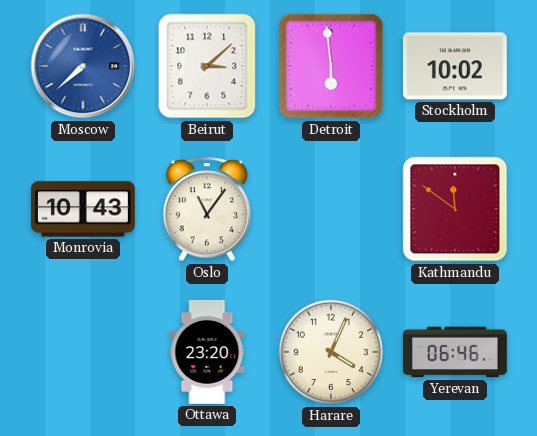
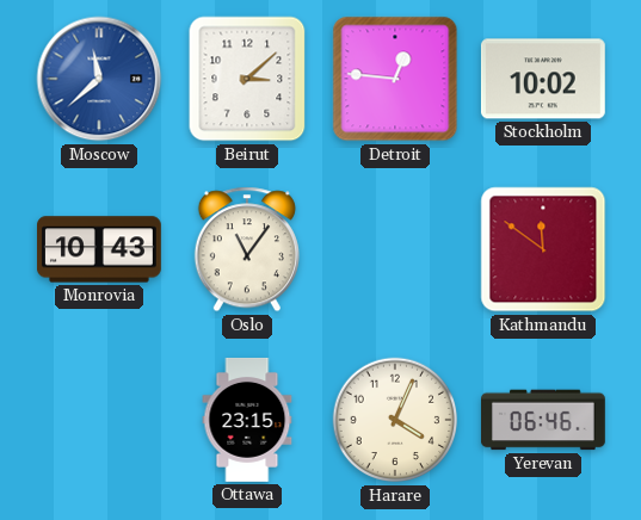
Moscow: 7:38 -> 11:38 (99, 79)
Detroit: 5:59 -> 12:46 (395, 79)
Ottawa: 23:20 -> 23:15 (247, 420)
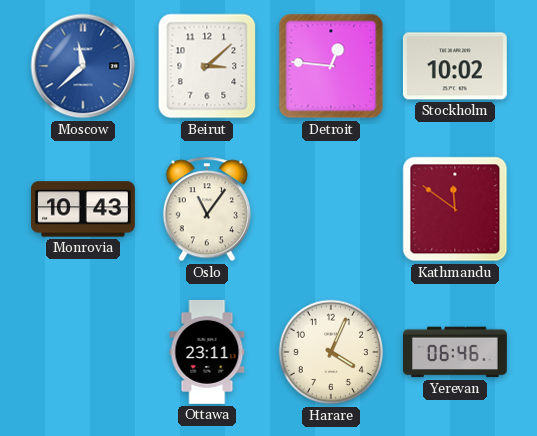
Ottawa: 23:15 -> 23:11 (207, 352)
